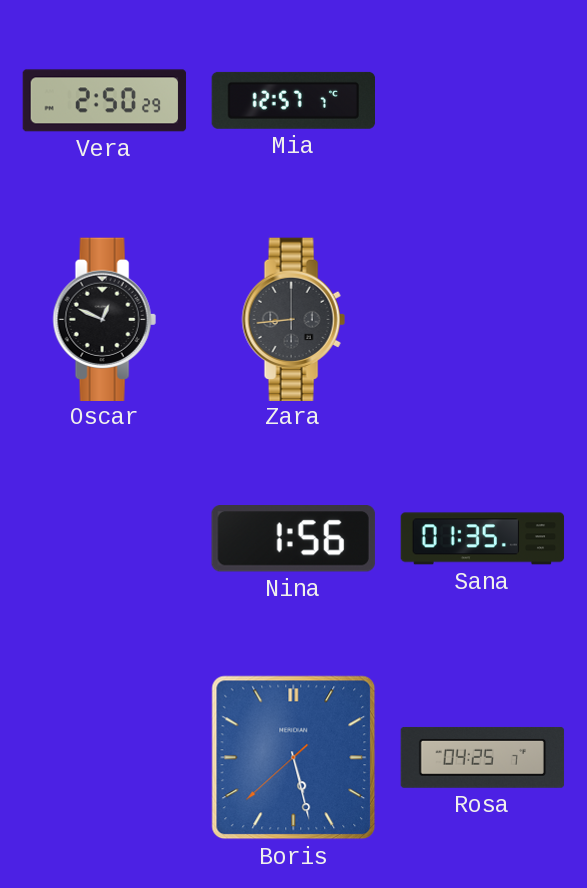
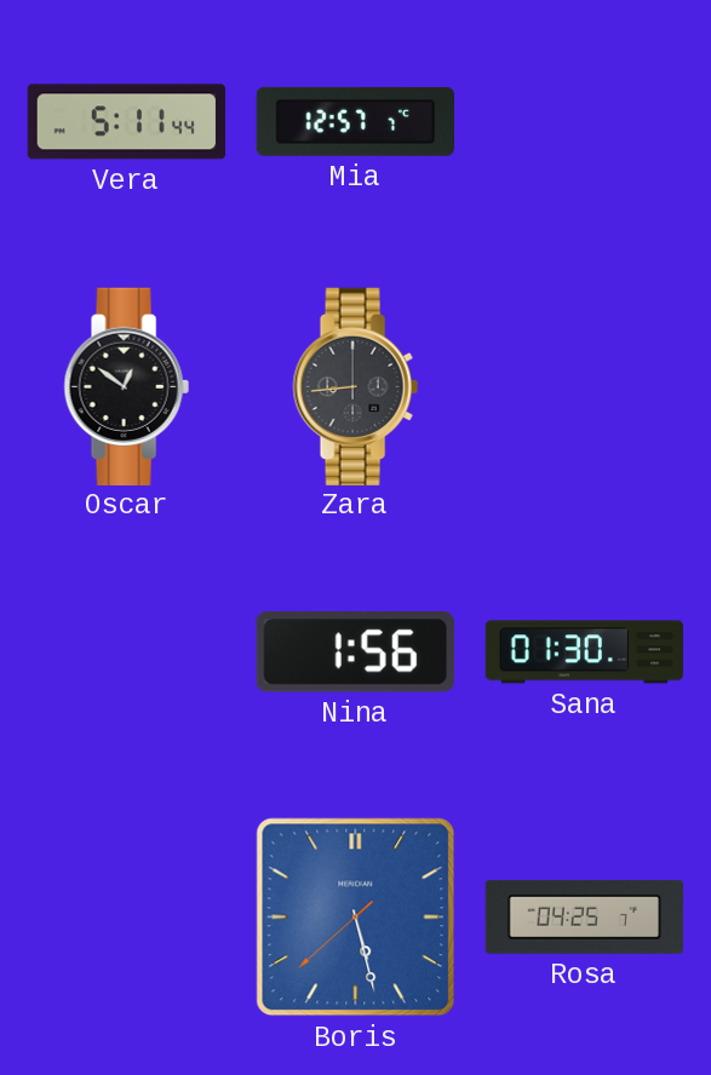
Vera: 2:50 -> 5:11 (127, 122)
Oscar: 12:49 -> 12:51 (126, 386)
Sana: 01:35 -> 01:30 (585, 653)
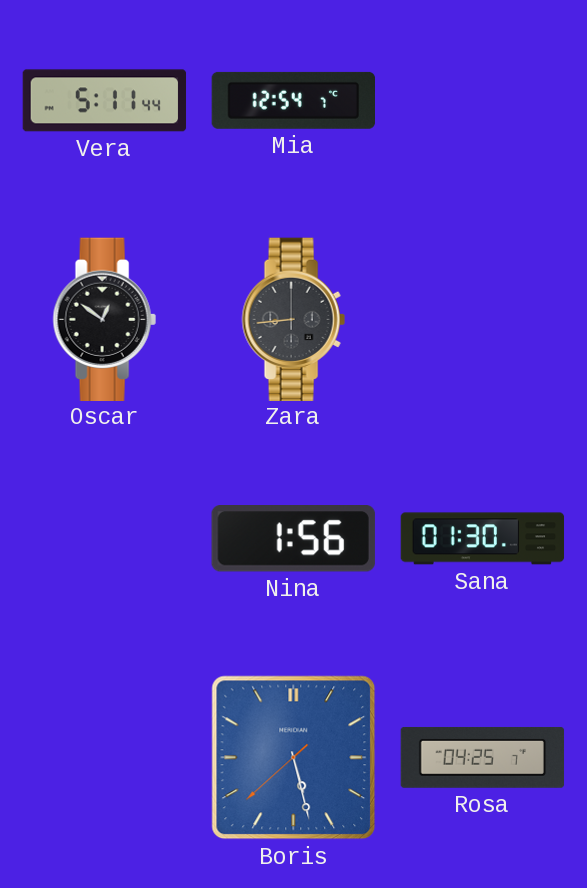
Mia: 12:57 -> 12:54 (293, 100)
